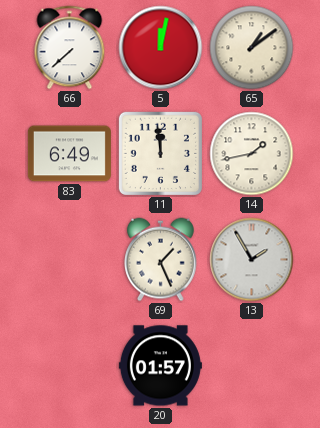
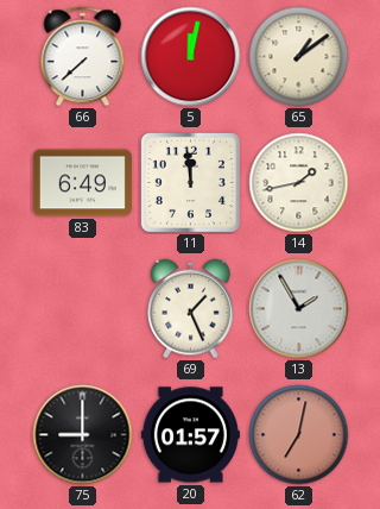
75: none -> 9:00 (83, 435)
62: none -> 7:02 (299, 435)
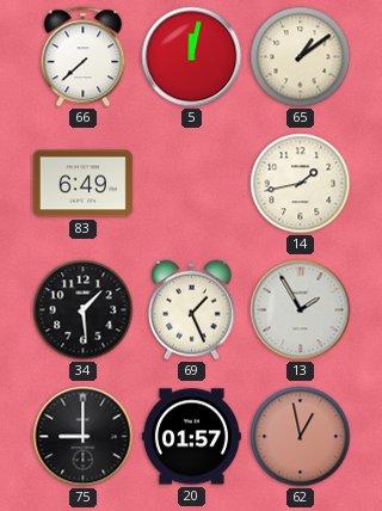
11: 11:59 -> none (190, 182)
34: none -> 1:29 (84, 310)
62: 7:02 -> 12:58 (301, 437)
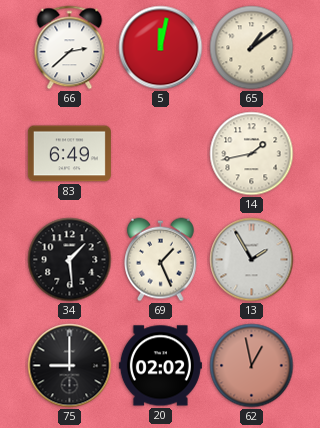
66: 7:38 -> 2:38 (70, 48)
20: 01:57 -> 02:02 (160, 366)
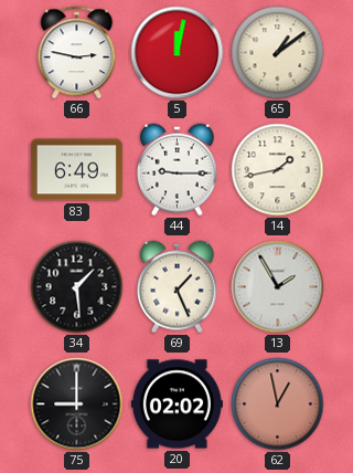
66: 2:38 -> 2:47 (77, 53)
44: none -> 9:15 (178, 170)
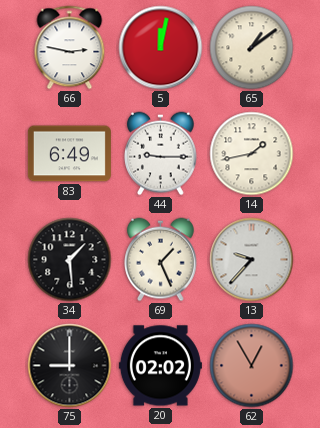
13: 1:55 -> 9:37 (252, 260)
62: 12:58 -> 12:55 (252, 366)
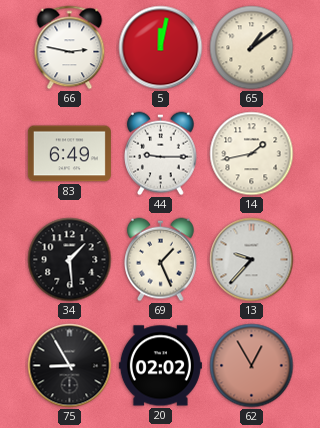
75: 9:00 -> 8:55 (70, 366)
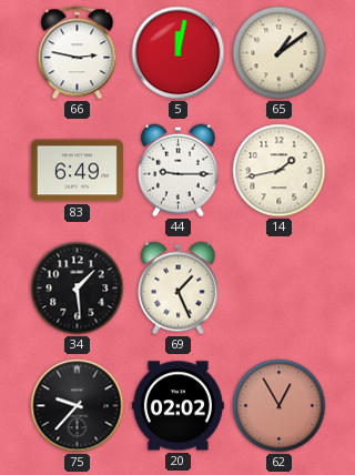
13: 9:37 -> none (252, 260)
75: 8:55 -> 9:37 (78, 406)
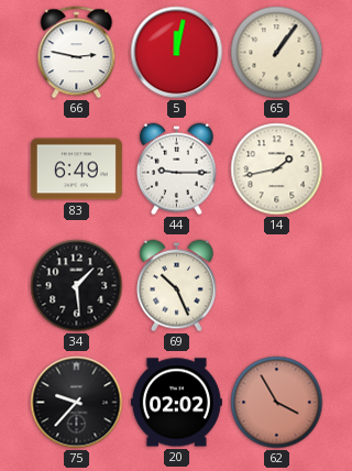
65: 1:09 -> 1:06 (277, 53)
69: 1:26 -> 10:26 (177, 286)
62: 12:55 -> 3:55 (277, 403)
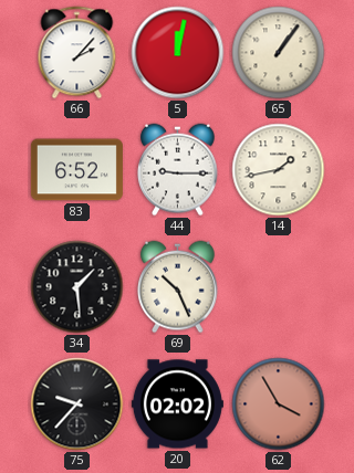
66: 2:47 -> 2:07 (77, 53)
83: 6:49 -> 6:52 (76, 170)
